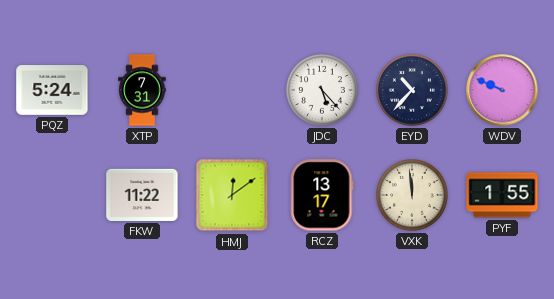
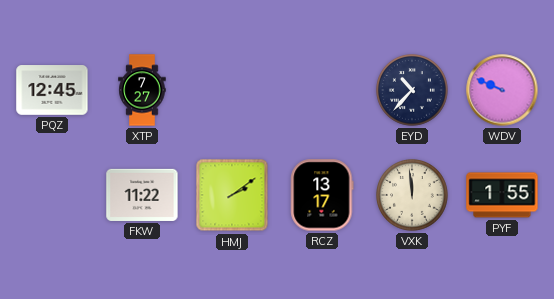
PQZ: 5:24 -> 12:45 (52, 90)
XTP: 7:31 -> 7:27 (142, 90)
JDC: 5:23 -> none (323, 91)
HMJ: 12:09 -> 2:09 (232, 195)
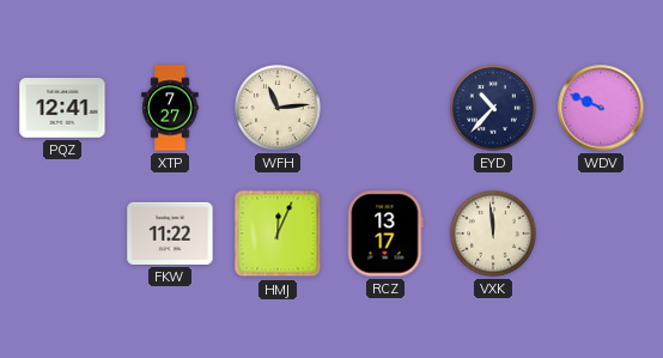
PQZ: 12:45 -> 12:41 (62, 108)
WFH: none -> 11:14 (279, 109)
HMJ: 2:09 -> 12:04 (278, 233)
PYF: 1:55 -> none (502, 195)
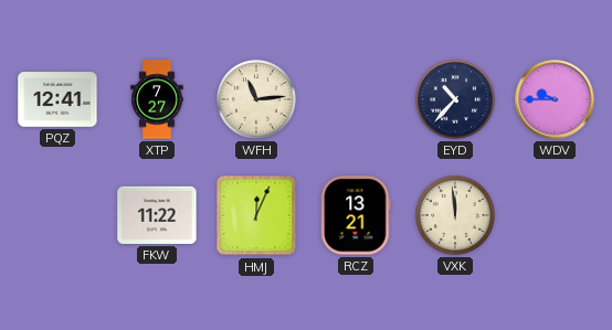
WDV: 9:49 -> 9:45 (555, 99)
RCZ: 13:17 -> 13:21 (356, 215)
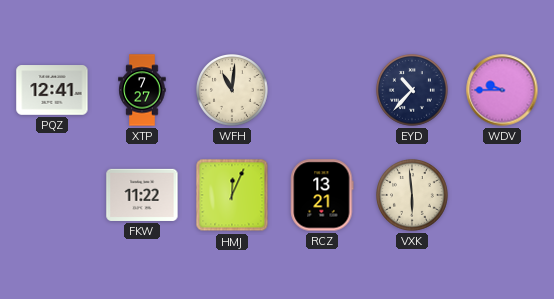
WFH: 11:14 -> 11:01 (233, 91)
VXK: 11:59 -> 5:59 (413, 196)
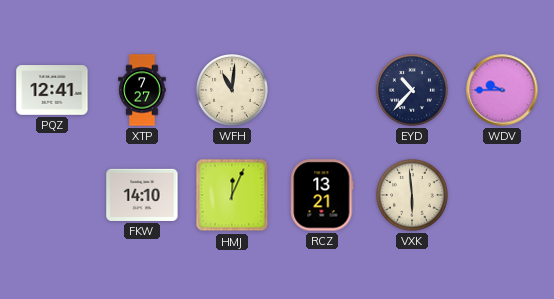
FKW: 11:22 -> 14:10 (142, 195)
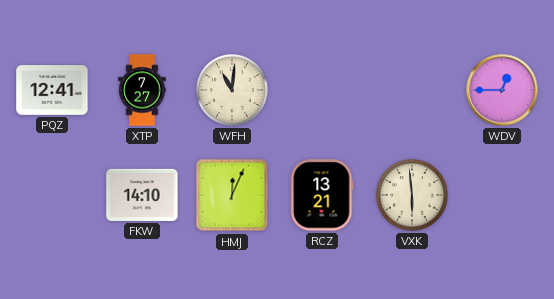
EYD: 10:37 -> none (413, 91)
WDV: 9:45 -> 12:45 (502, 90)
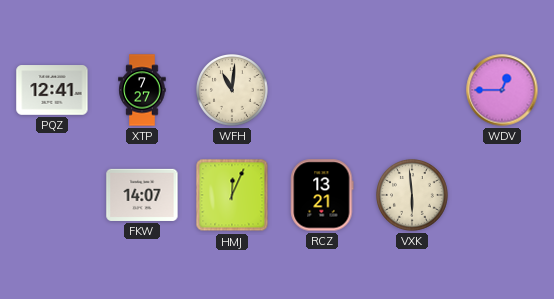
FKW: 14:10 -> 14:07 (142, 195)
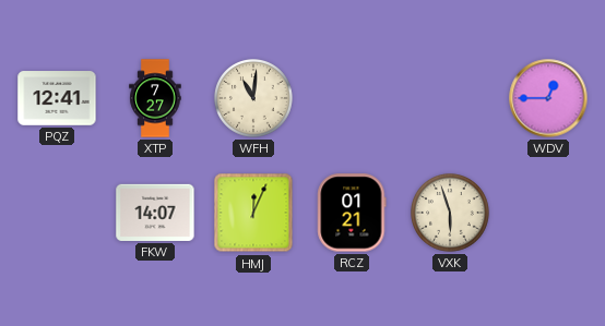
RCZ: 13:21 -> 01:21 (352, 213)
VXK: 5:59 -> 5:57 (451, 214)
